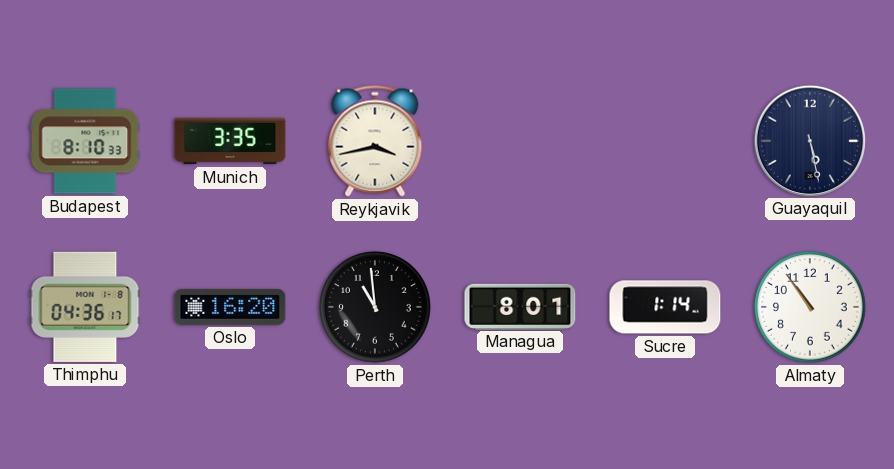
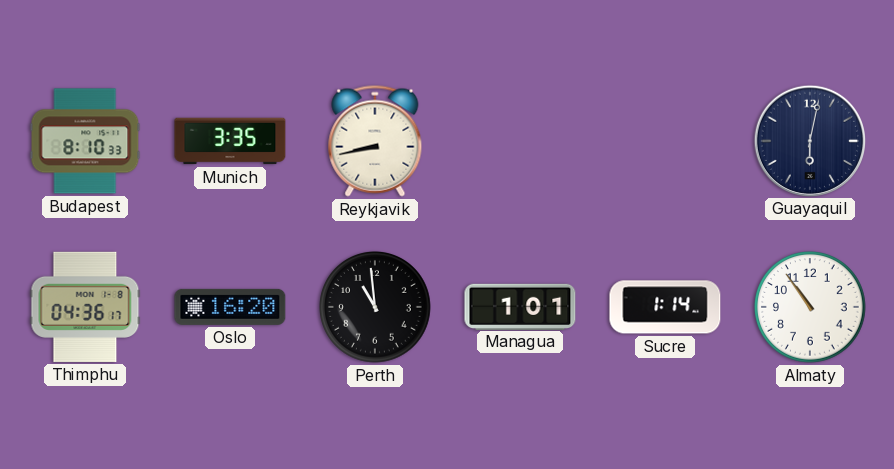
Reykjavik: 3:43 -> 8:43 (375, 141)
Guayaquil: 5:28 -> 6:02 (809, 140)
Managua: 8:01 -> 1:01 (520, 306)
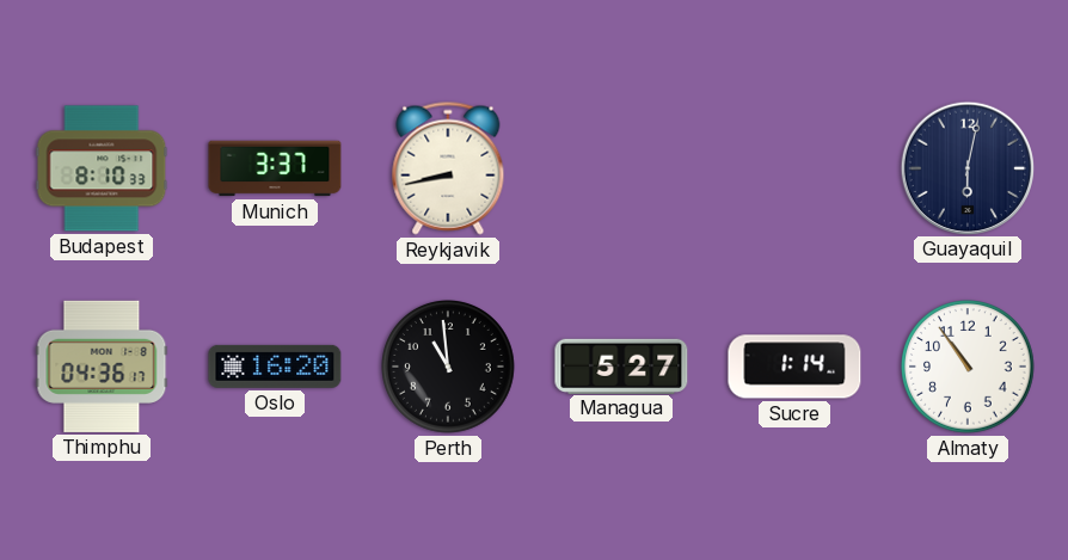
Munich: 3:35 -> 3:37 (275, 168)
Managua: 1:01 -> 5:27 (621, 365)
